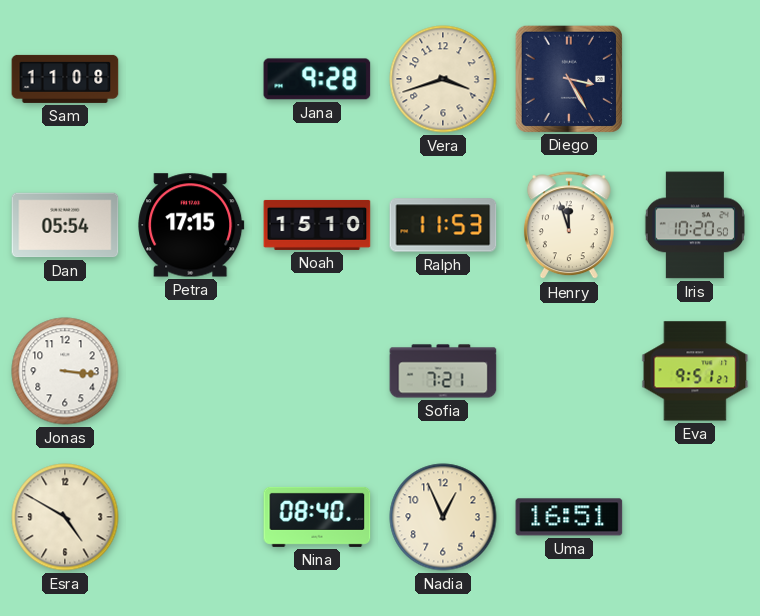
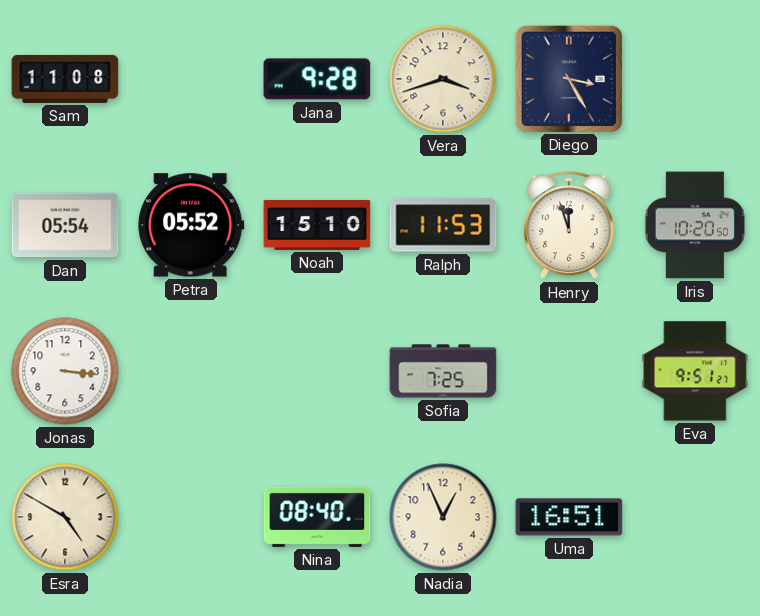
Petra: 17:15 -> 05:52 (191, 225)
Sofia: 7:21 -> 7:25 (443, 371)
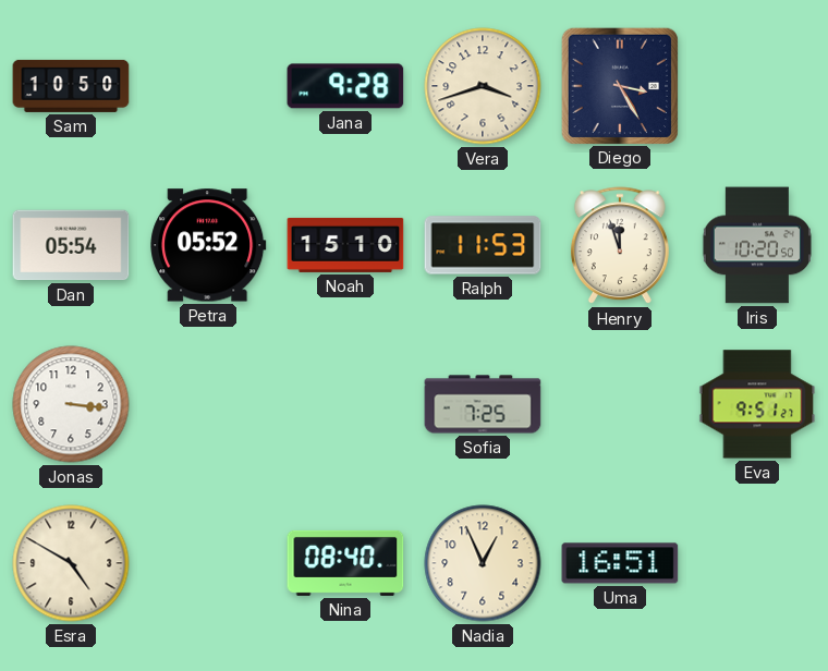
Sam: 11:08 -> 10:50 (71, 86)
